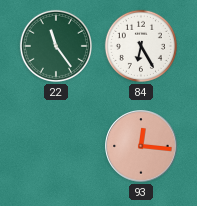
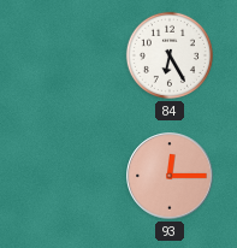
22: 11:24 -> none (56, 46)
93: 12:16 -> 12:15 (170, 176)
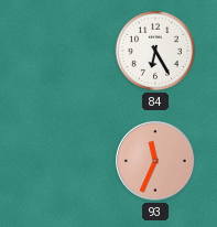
93: 12:15 -> 11:34 (155, 161)
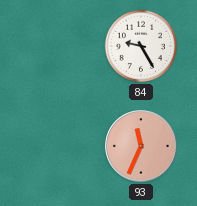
84: 6:25 -> 9:25 (141, 46)
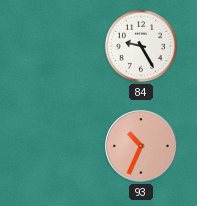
93: 11:34 -> 10:34 (141, 146)
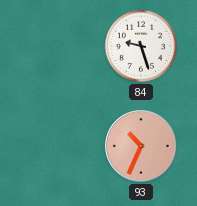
84: 9:25 -> 9:27 (141, 46)
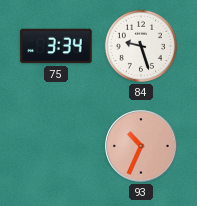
75: none -> 3:34 (56, 46)
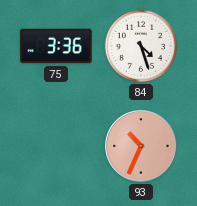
75: 3:34 -> 3:36 (56, 46)
84: 9:27 -> 4:27 (141, 46)
